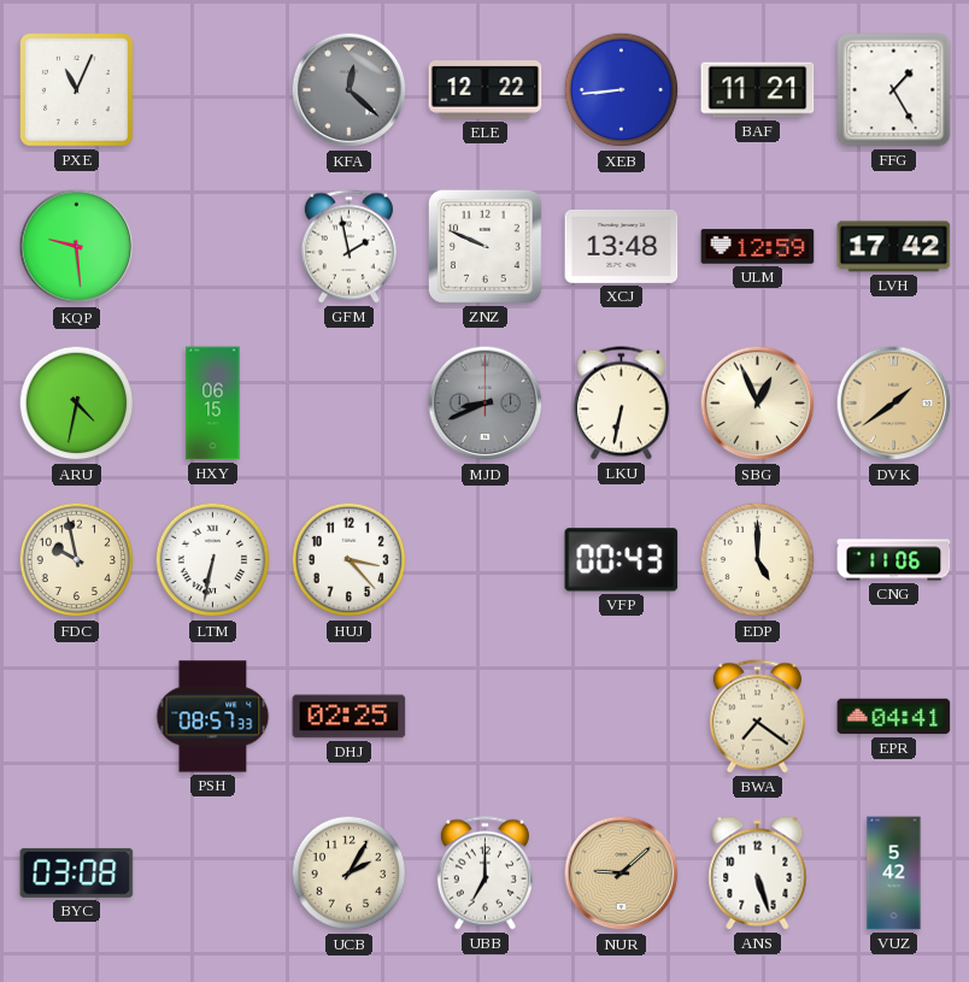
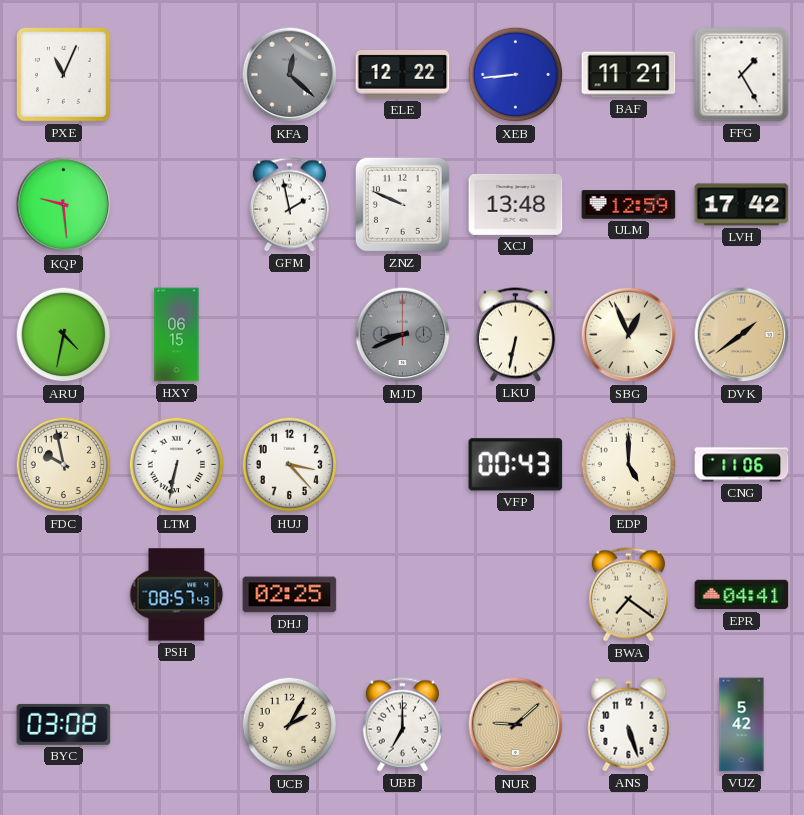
PSH: 08:57:33 -> 08:57:43 (177, 595)
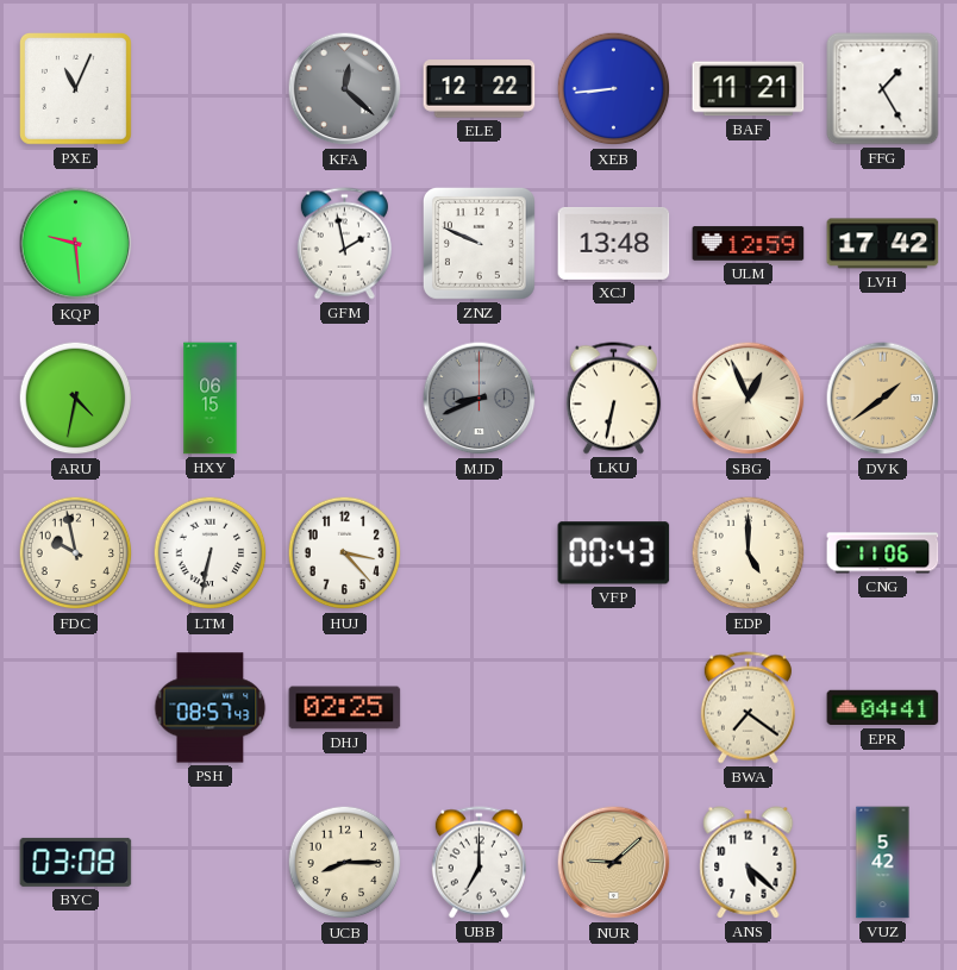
UCB: 2:05 -> 8:15 (345, 863)
ANS: 5:27 -> 5:22 (749, 863)
